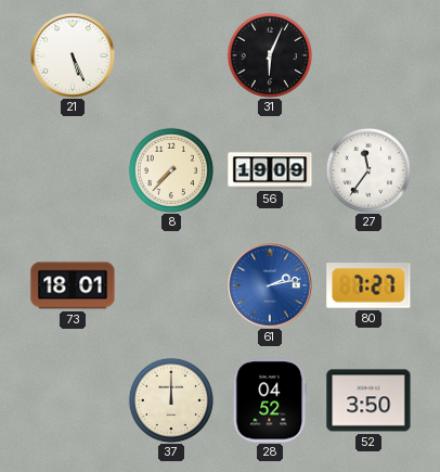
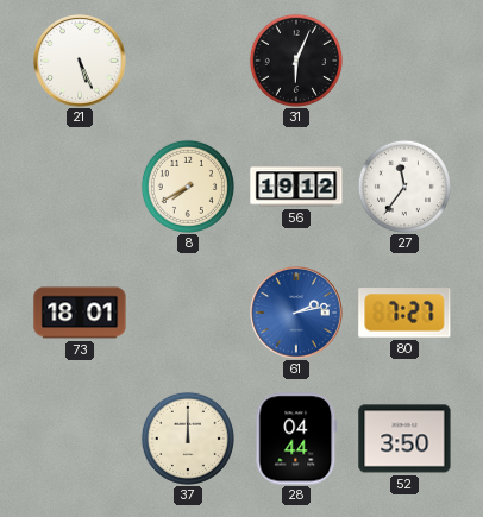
8: 7:37 -> 7:40 (188, 187)
56: 19:09 -> 19:12 (296, 187)
28: 04:52 -> 04:44 (296, 439)
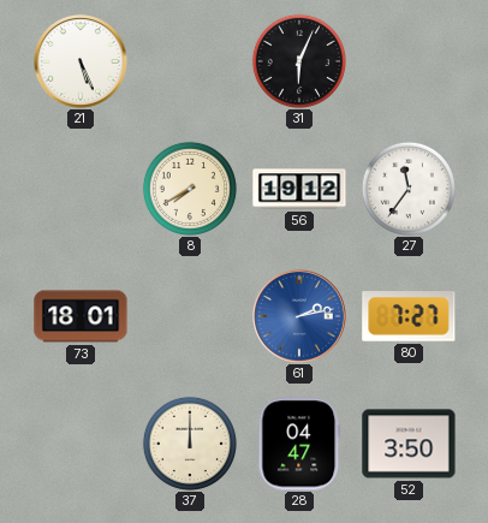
28: 04:44 -> 04:47 (299, 444)
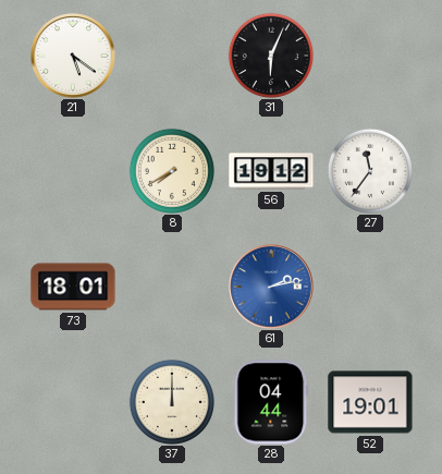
21: 5:26 -> 5:21 (74, 57)
80: 7:27 -> none (409, 316)
28: 04:47 -> 04:44 (271, 402)
52: 3:50 -> 19:01 (370, 402)
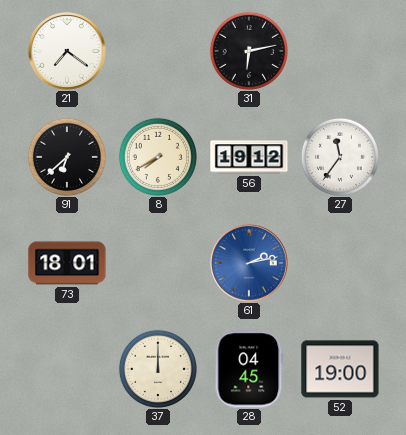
21: 5:21 -> 7:21 (68, 52)
31: 6:04 -> 6:13 (249, 51)
91: none -> 6:38 (67, 157)
28: 04:44 -> 04:45 (249, 369)
52: 19:01 -> 19:00 (340, 369)
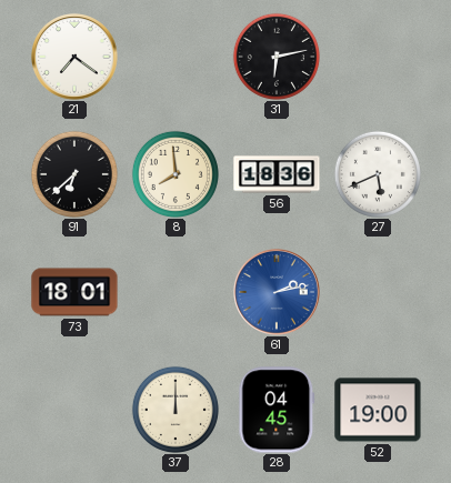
8: 7:40 -> 7:59 (176, 174)
56: 19:12 -> 18:36 (277, 174)
27: 11:36 -> 5:41 (378, 174)
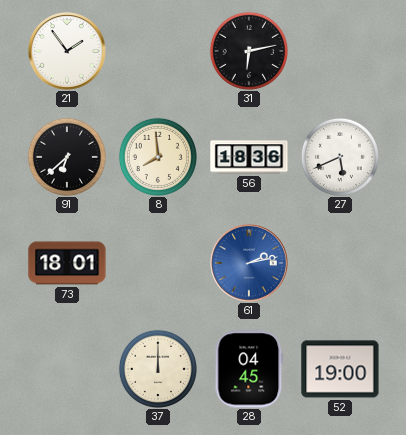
21: 7:21 -> 1:54 (68, 52)
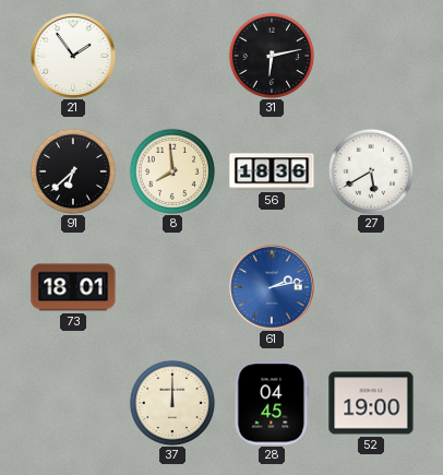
27: 5:41 -> 5:40 (371, 171)
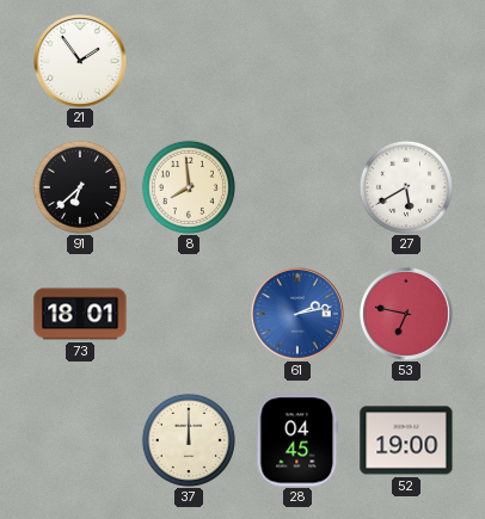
31: 6:13 -> none (272, 56)
56: 18:36 -> none (272, 171)
53: none -> 6:47 (407, 315)
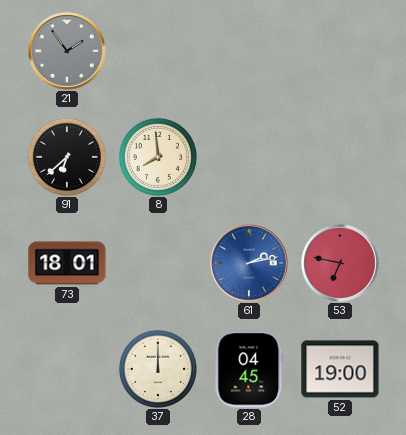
21 dial: white -> grey (68, 52)
27: 5:40 -> none (406, 187)
